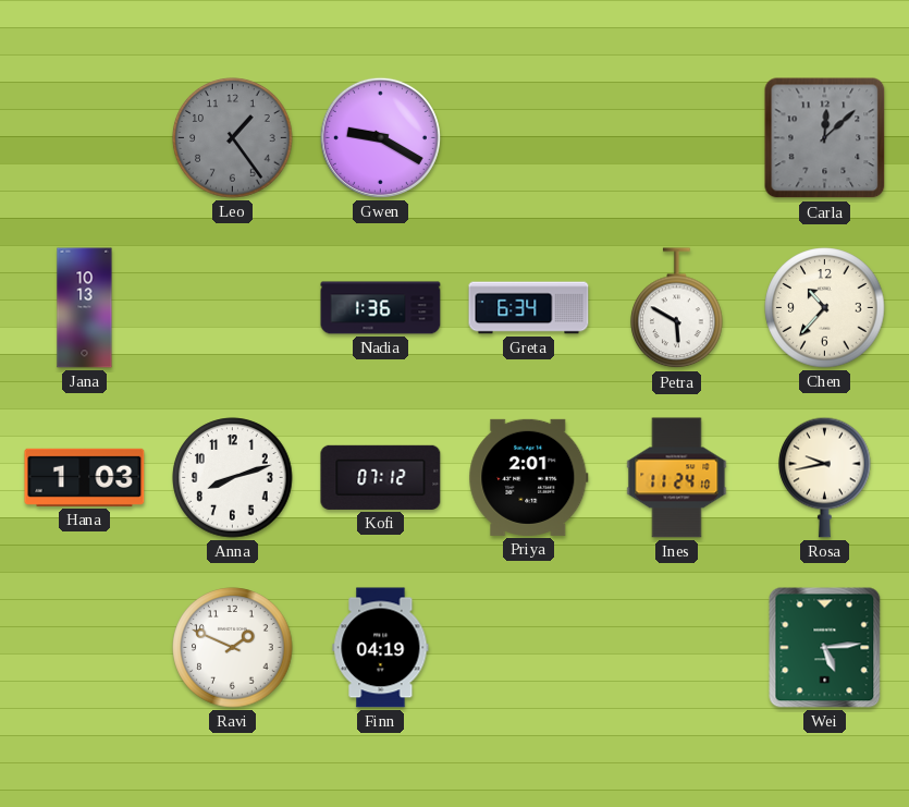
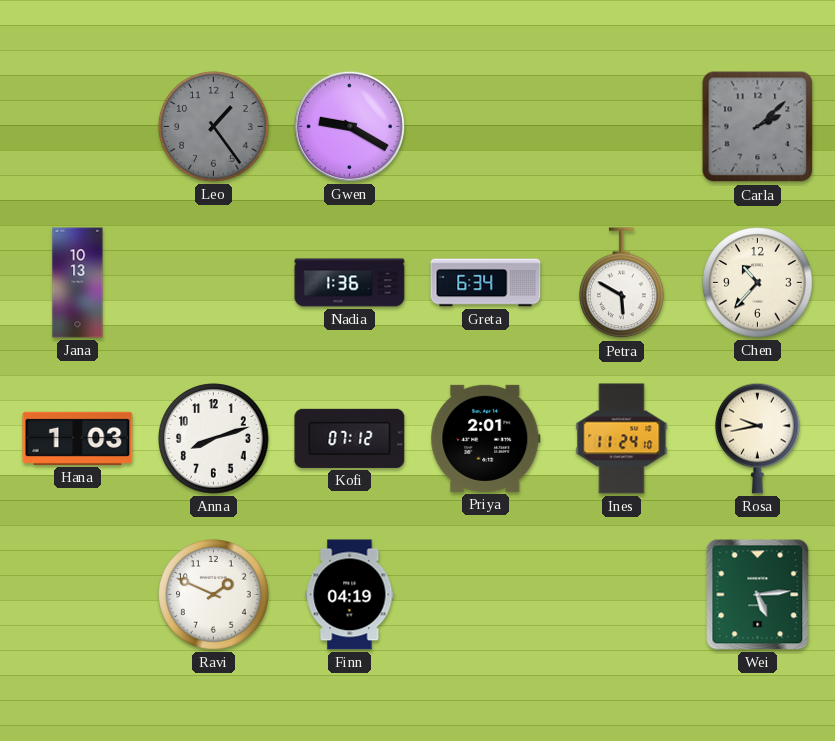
Carla: 12:08 -> 2:08 (758, 127)
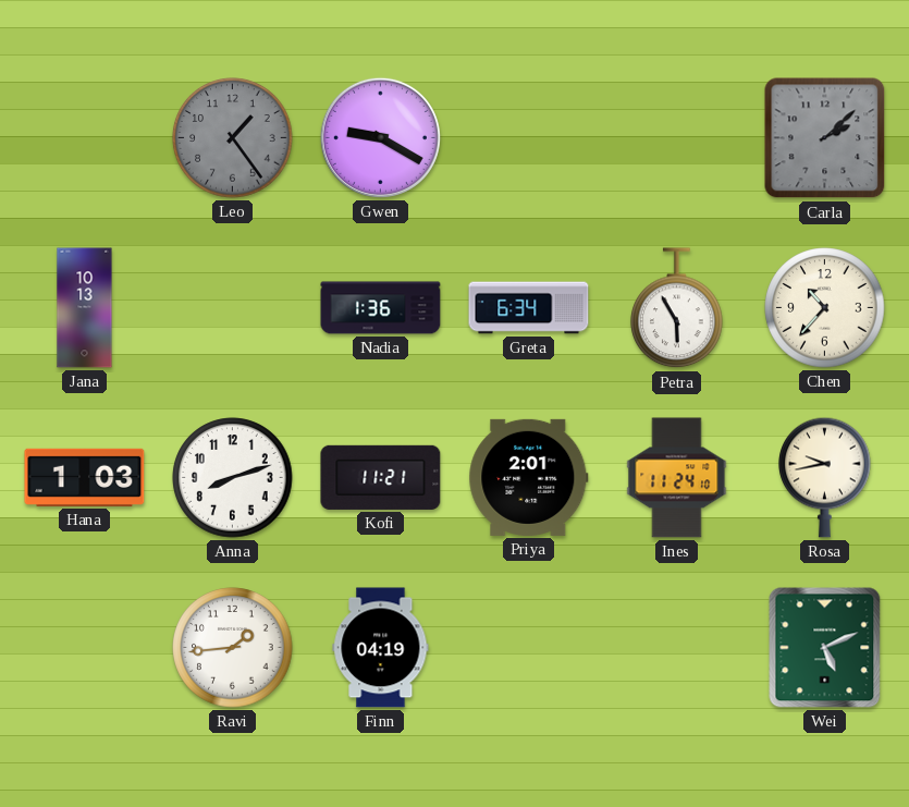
Petra: 5:50 -> 5:55 (677, 308)
Kofi: 07:12 -> 11:21 (381, 477)
Ravi: 1:49 -> 1:44 (233, 648)
Wei: 5:14 -> 5:11 (825, 648)
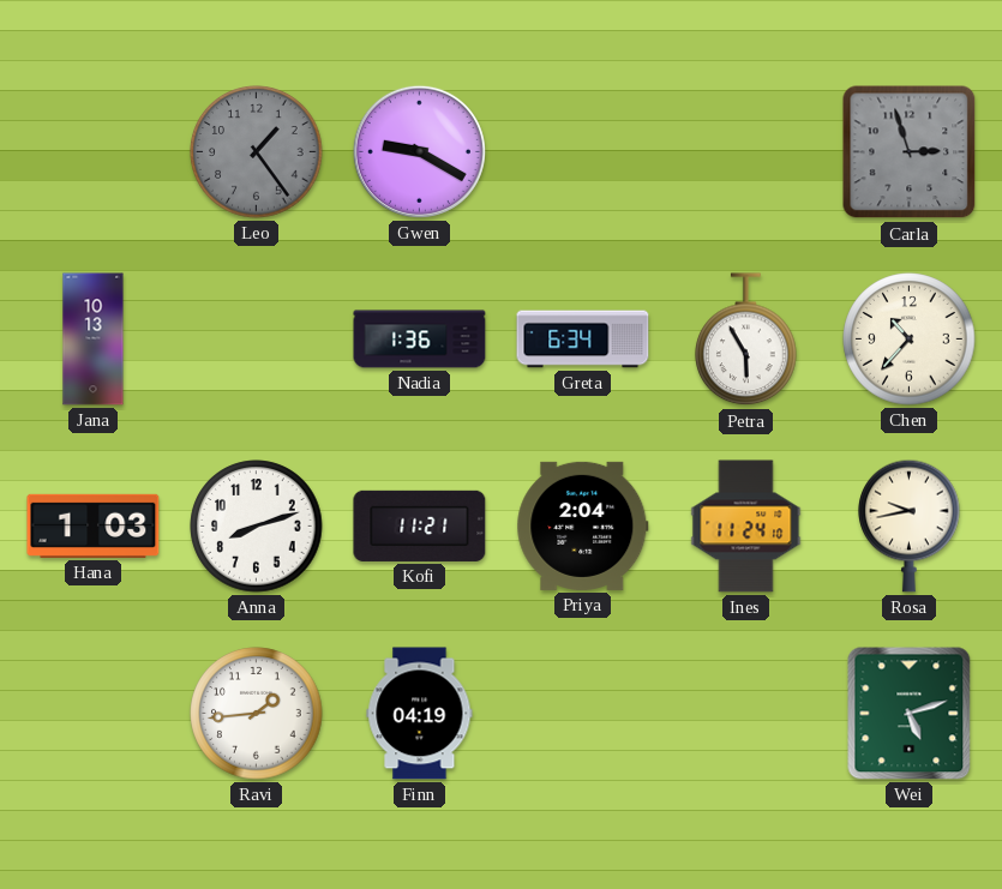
Carla: 2:08 -> 2:57 (910, 152)
Priya: 2:01 -> 2:04 (583, 525)
Wei: 5:11 -> 5:12 (910, 714)
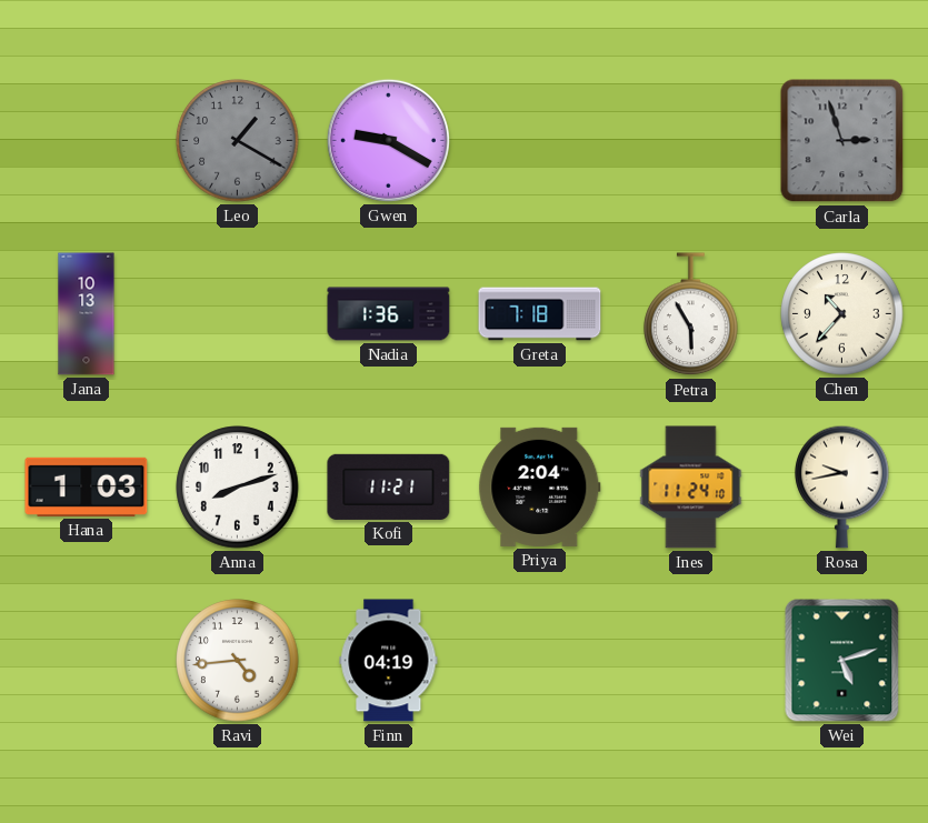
Leo: 1:24 -> 1:20 (238, 141)
Greta: 6:34 -> 7:18 (540, 314)
Ravi: 1:44 -> 4:44 (238, 661)
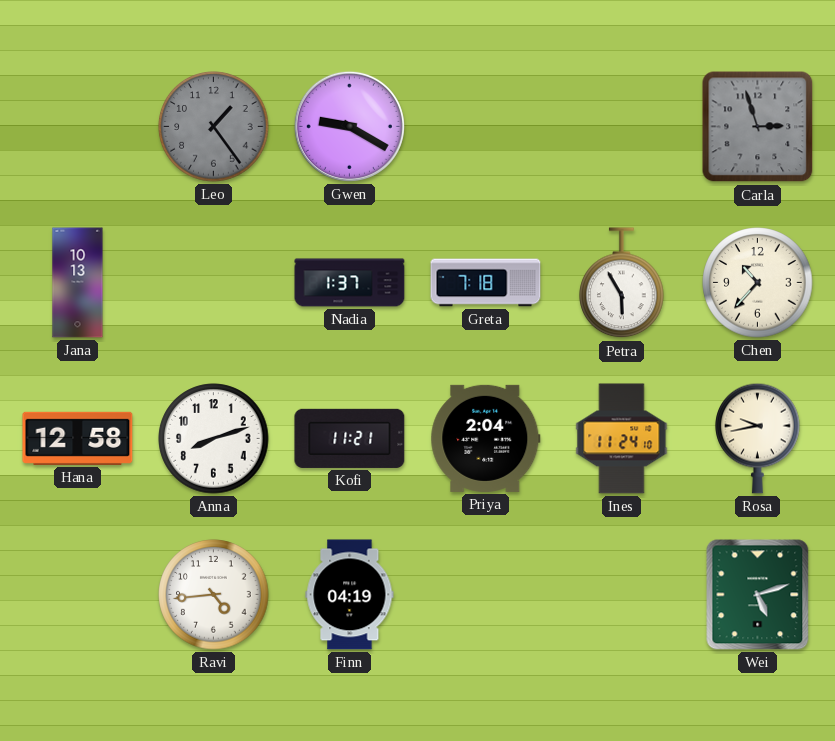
Leo: 1:20 -> 1:24 (214, 127)
Nadia: 1:36 -> 1:37 (350, 283)
Hana: 1:03 -> 12:58 (78, 438)
